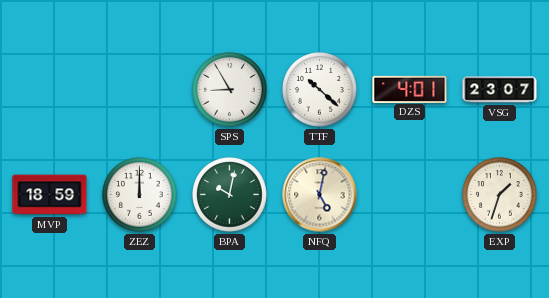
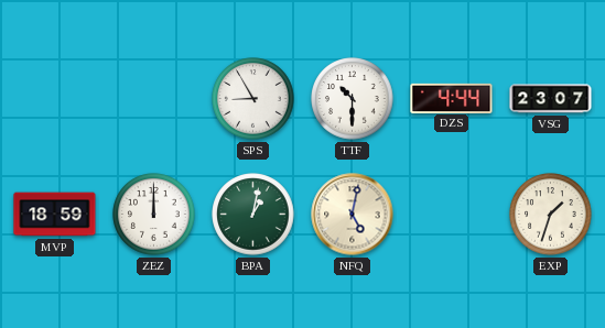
TTF: 10:22 -> 10:30 (353, 99)
DZS: 4:01 -> 4:44 (452, 98)
BPA: 10:02 -> 1:02 (253, 215)
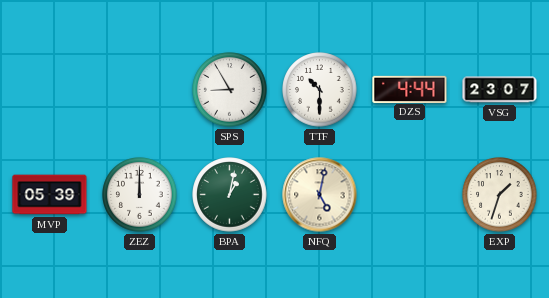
MVP: 18:59 -> 05:39 (50, 195)
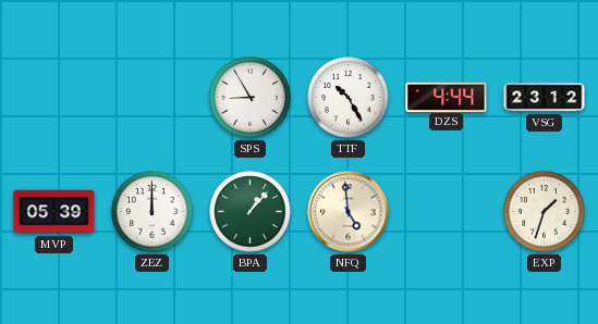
TTF: 10:30 -> 10:25 (349, 98)
VSG: 23:07 -> 23:12 (545, 98)
BPA: 1:02 -> 1:07 (251, 212)
NFQ: 5:02 -> 4:59 (349, 212)
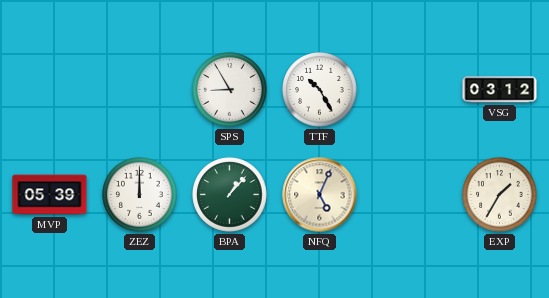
DZS: 4:44 -> none (447, 97)
VSG: 23:12 -> 03:12 (500, 90)
NFQ: 4:59 -> 5:04 (320, 195)
EXP: 1:33 -> 1:35 (500, 195)
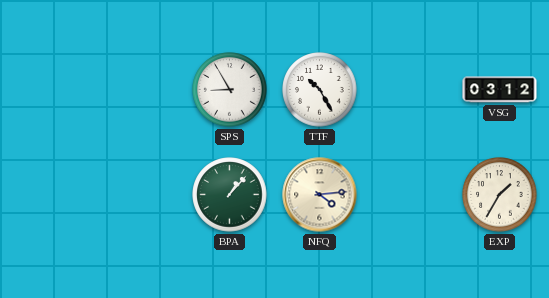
MVP: 05:39 -> none (50, 195)
ZEZ: 12:00 -> none (140, 195)
NFQ: 5:04 -> 4:14 (320, 195)
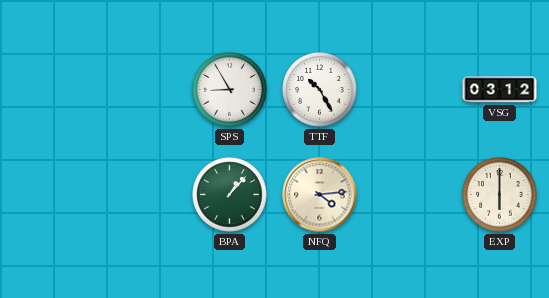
EXP: 1:35 -> 6:00 (500, 195)
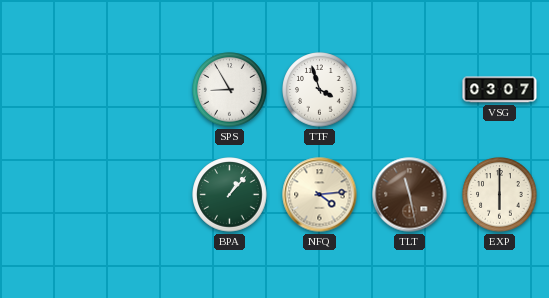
TTF: 10:25 -> 3:57 (320, 90)
VSG: 03:12 -> 03:07 (500, 90)
TLT: none -> 11:28 (410, 195)
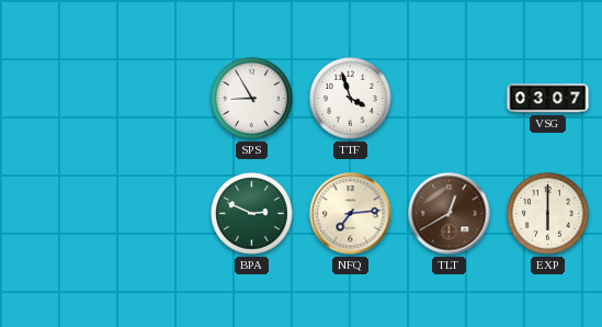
BPA: 1:07 -> 2:49 (252, 214)
NFQ: 4:14 -> 7:14 (351, 214)
TLT: 11:28 -> 12:40 (450, 214)
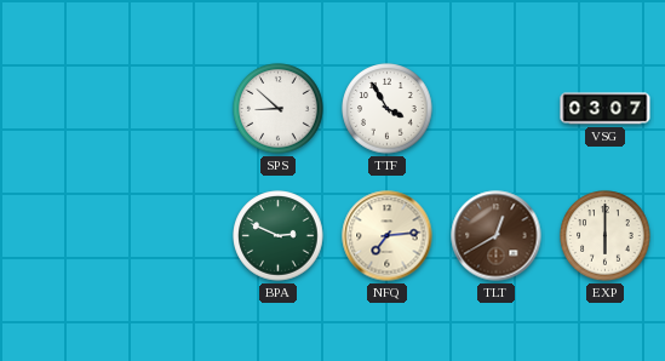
SPS: 8:55 -> 8:52 (279, 109)
TTF: 3:57 -> 3:55 (388, 109)
